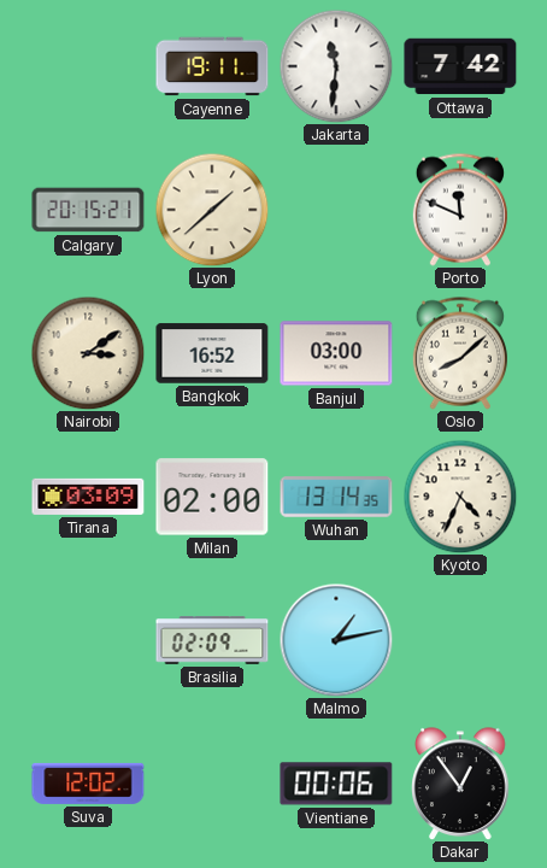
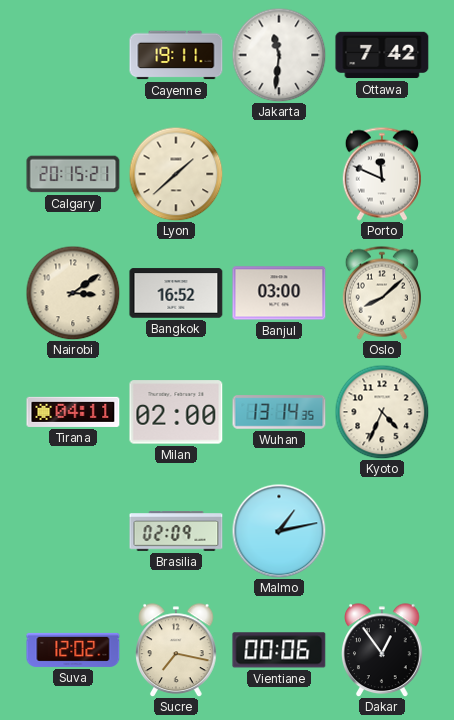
Tirana: 03:09 -> 04:11 (73, 412)
Sucre: none -> 7:17 (176, 650)
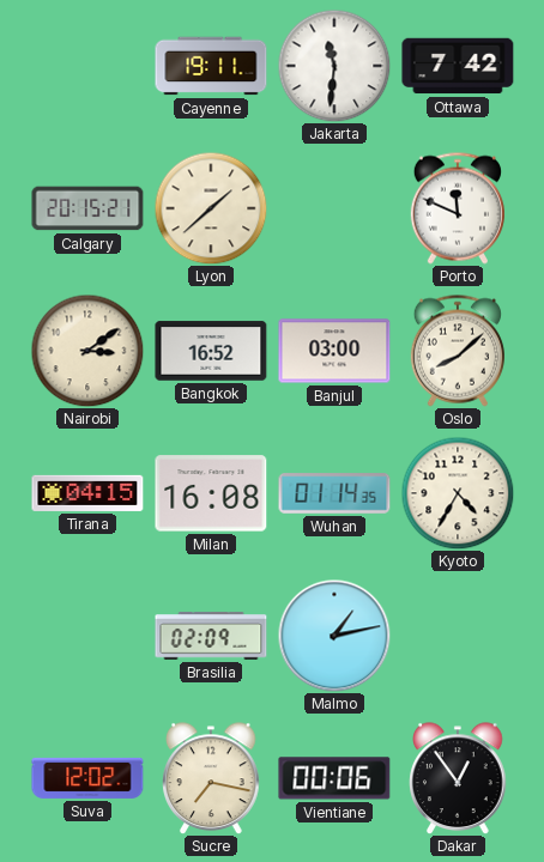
Tirana: 04:11 -> 04:15 (87, 493)
Milan: 02:00 -> 16:08 (211, 493)
Wuhan: 13:14 -> 01:14 (334, 493)
Kyoto: 4:34 -> 4:35 (458, 493)
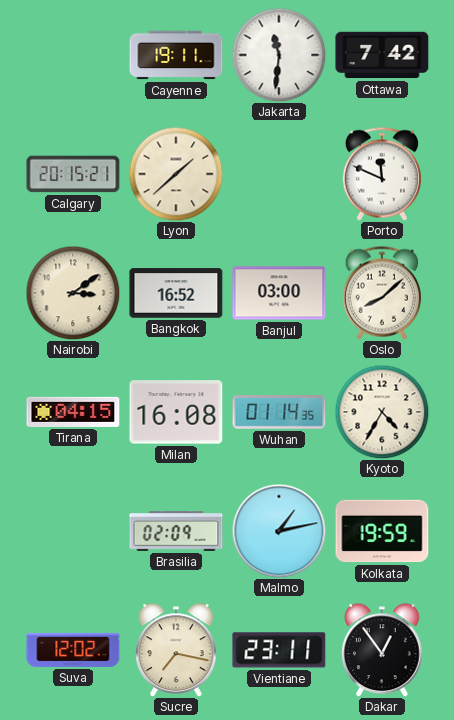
Kolkata: none -> 19:59 (382, 531)
Vientiane: 00:06 -> 23:11 (279, 650)
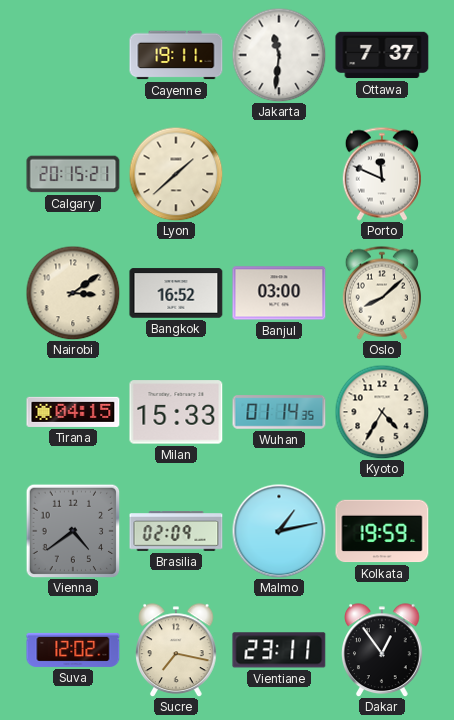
Ottawa: 7:42 -> 7:37 (382, 55)
Milan: 16:08 -> 15:33 (176, 412)
Vienna: none -> 4:39 (73, 531)
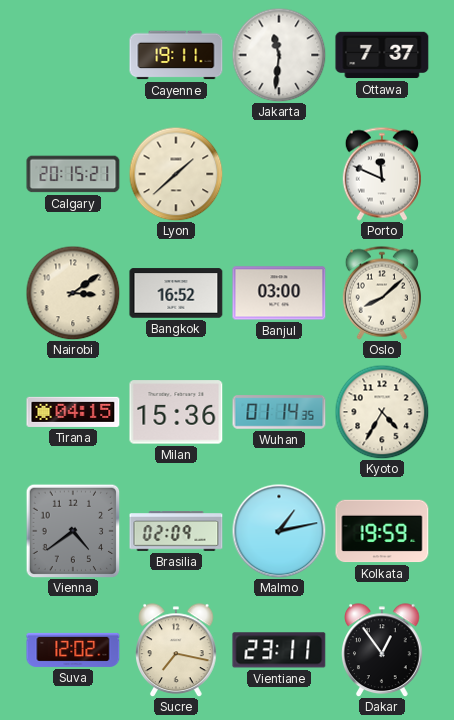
Milan: 15:33 -> 15:36 (176, 412)
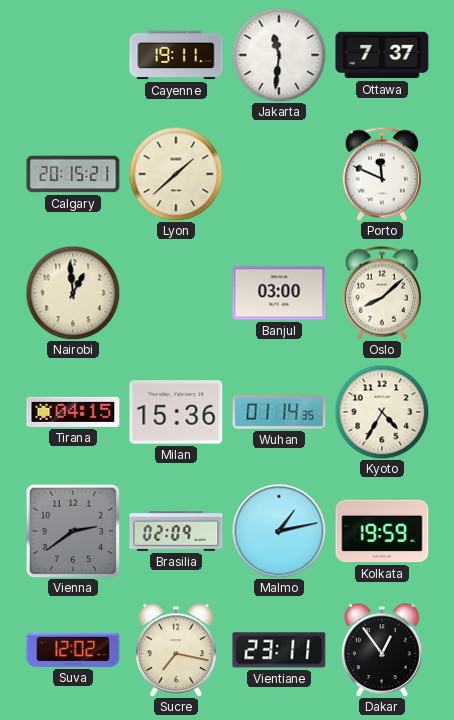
Nairobi: 3:09 -> 12:59 (73, 293)
Bangkok: 16:52 -> none (176, 293)
Vienna: 4:39 -> 2:39 (73, 531)
